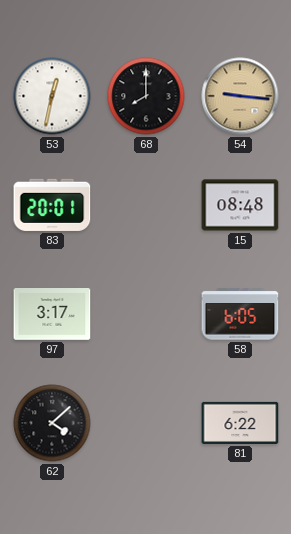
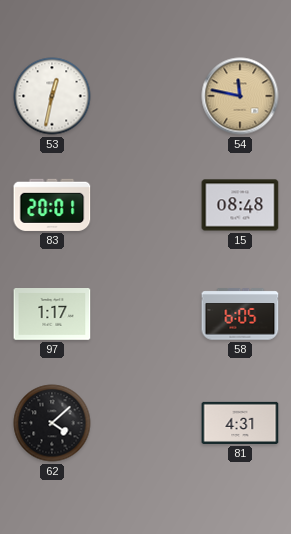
68: 8:00 -> none (146, 96)
54: 9:16 -> 11:47 (240, 96)
97: 3:17 -> 1:17 (52, 315)
81: 6:22 -> 4:31 (240, 423)
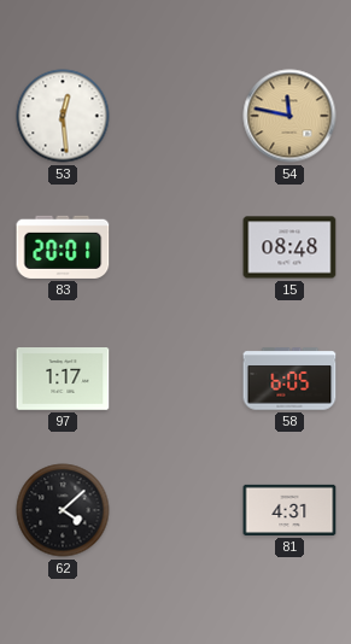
53: 12:32 -> 12:29 (63, 116)
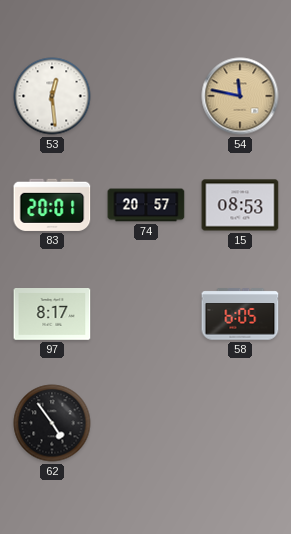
74: none -> 20:57 (146, 205)
15: 08:48 -> 08:53 (240, 205)
97: 1:17 -> 8:17 (52, 315)
62: 4:08 -> 4:54 (52, 423)
81: 4:31 -> none (289, 510)
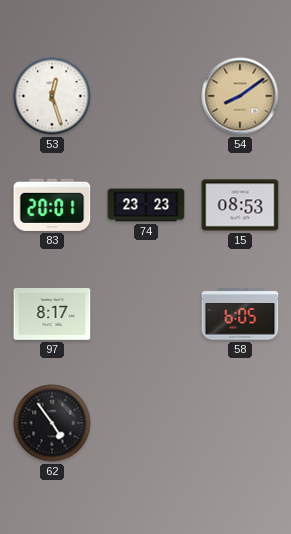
53: 12:29 -> 12:27 (52, 96)
54: 11:47 -> 8:09 (240, 96)
74: 20:57 -> 23:23 (146, 205)
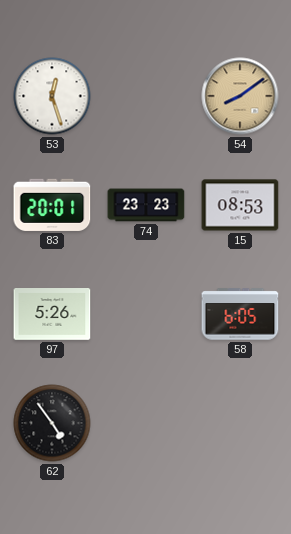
97: 8:17 -> 5:26 (52, 315)
